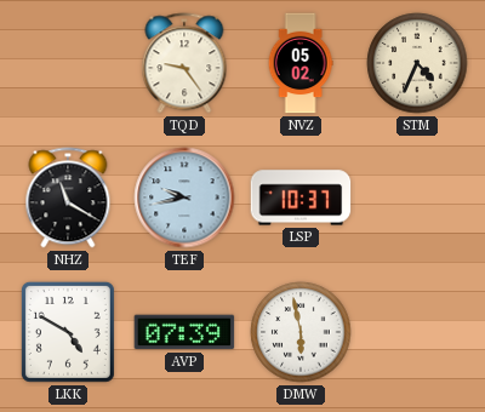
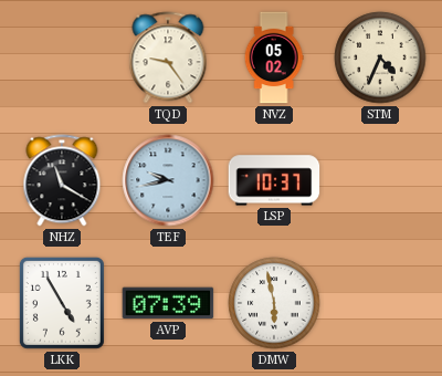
LKK: 4:50 -> 4:55 (62, 303)
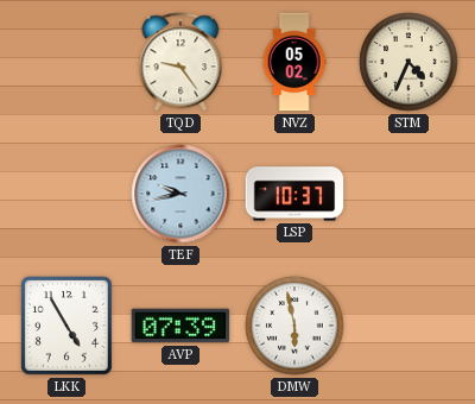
NHZ: 11:20 -> none (62, 180)
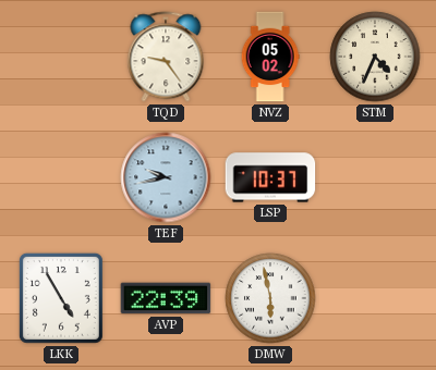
AVP: 07:39 -> 22:39 (166, 298)
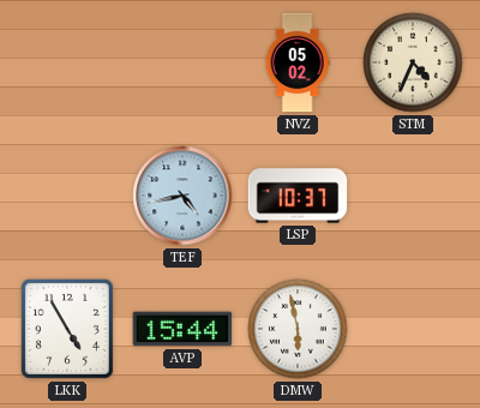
TQD: 9:24 -> none (166, 57)
TEF: 9:43 -> 4:43 (182, 196)
AVP: 22:39 -> 15:44 (182, 329)
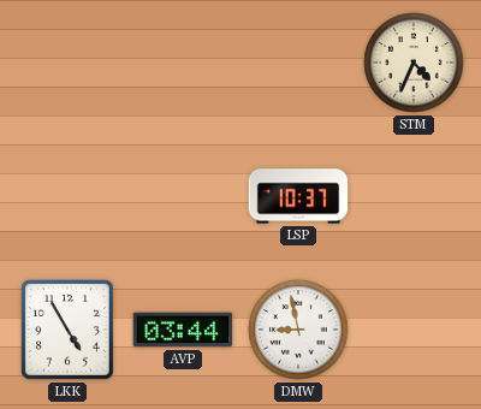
NVZ: 05:02 -> none (298, 62)
TEF: 4:43 -> none (182, 196)
AVP: 15:44 -> 03:44 (183, 330)
DMW: 5:58 -> 8:58 (298, 330)
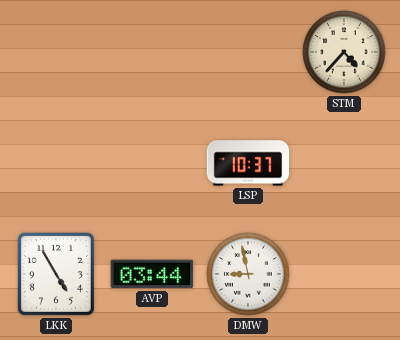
STM: 4:34 -> 4:37 (344, 52)
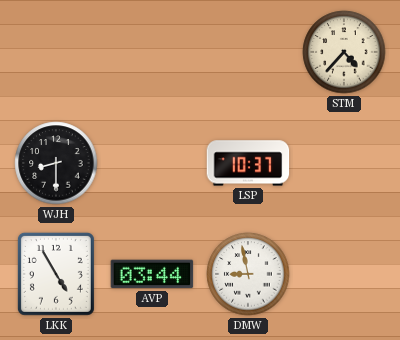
WJH: none -> 8:30 (56, 163)
